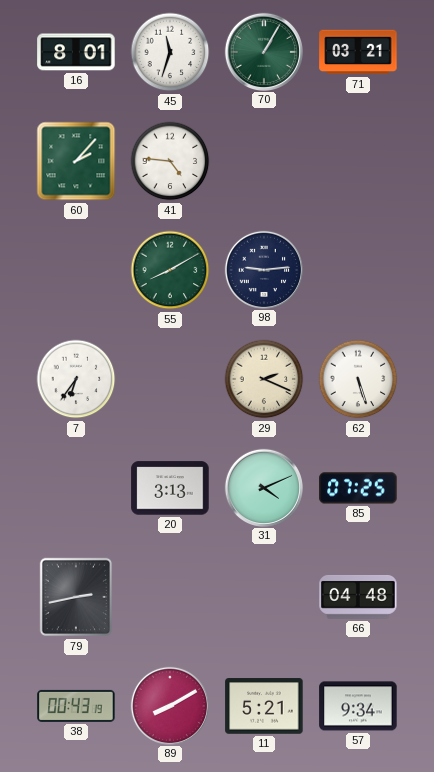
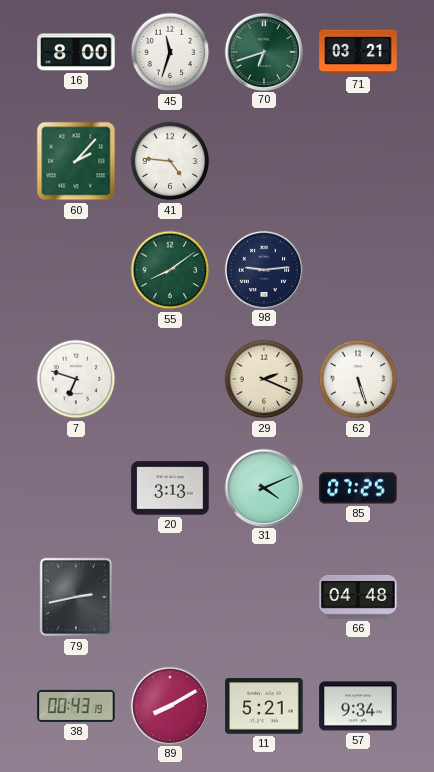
16: 8:01 -> 8:00 (76, 52)
70: 1:05 -> 6:42 (263, 51)
55: 8:10 -> 8:09 (170, 270)
7: 6:36 -> 6:48 (76, 379)
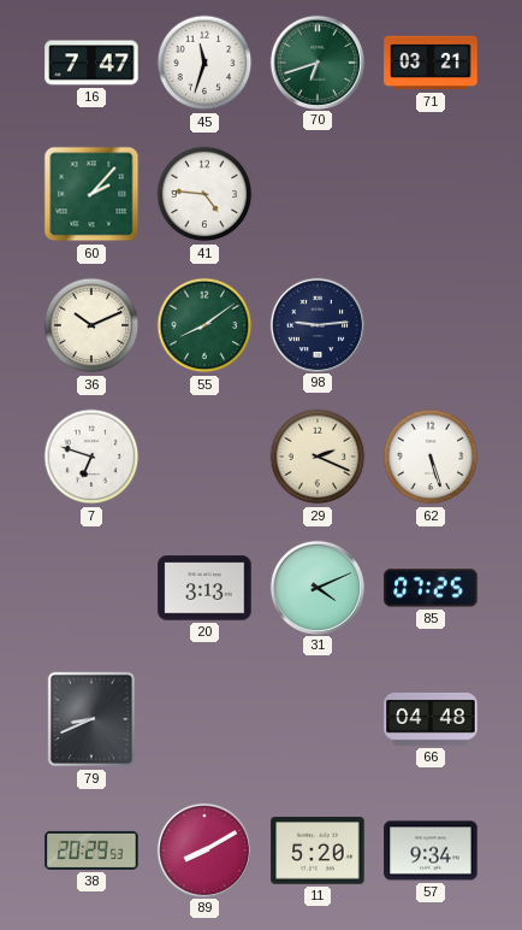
16: 8:00 -> 7:47 (91, 63)
36: none -> 10:11 (91, 325)
79: 2:43 -> 8:41 (91, 719)
38: 00:43 -> 20:29 (91, 850)
11: 5:21 -> 5:20 (318, 850)
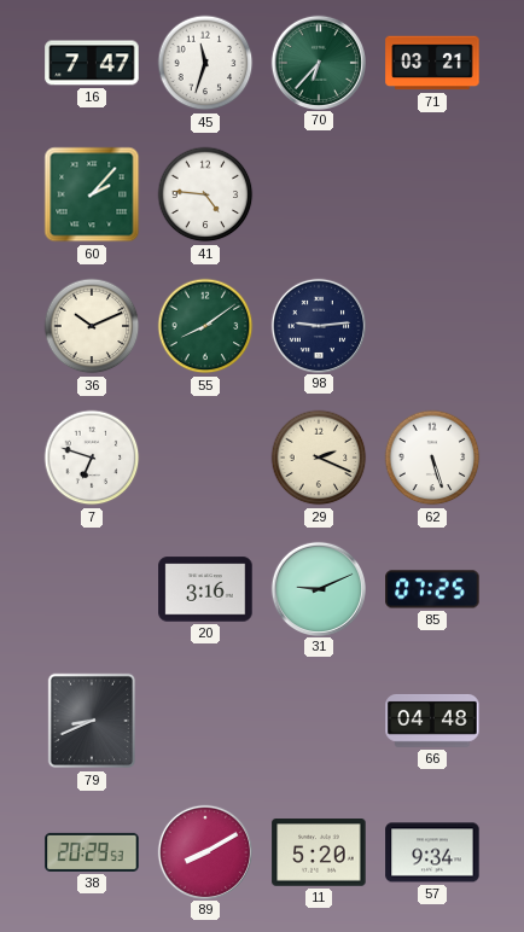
70: 6:42 -> 6:37 (318, 62)
20: 3:13 -> 3:16 (205, 589)
31: 4:11 -> 9:11 (318, 588)
